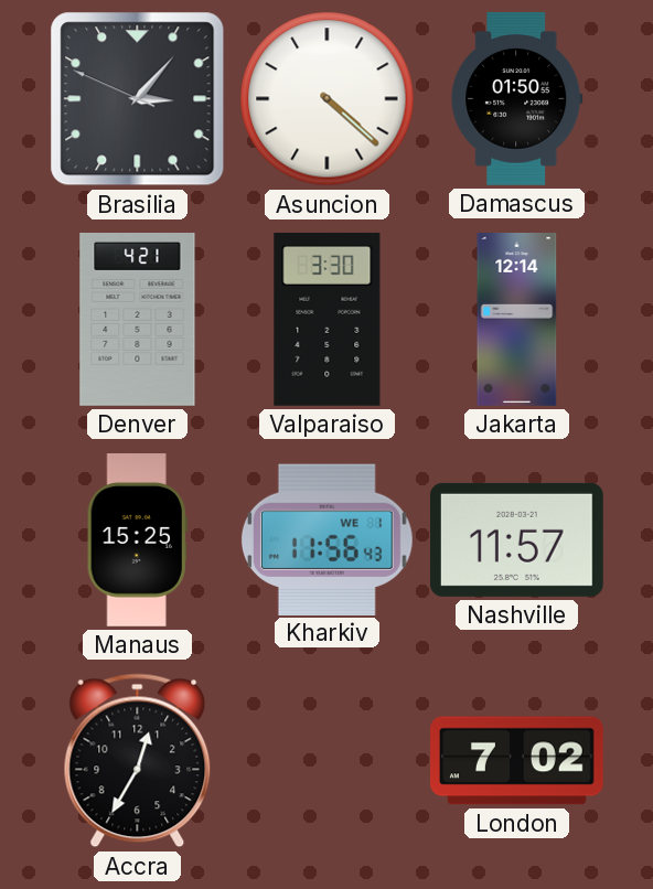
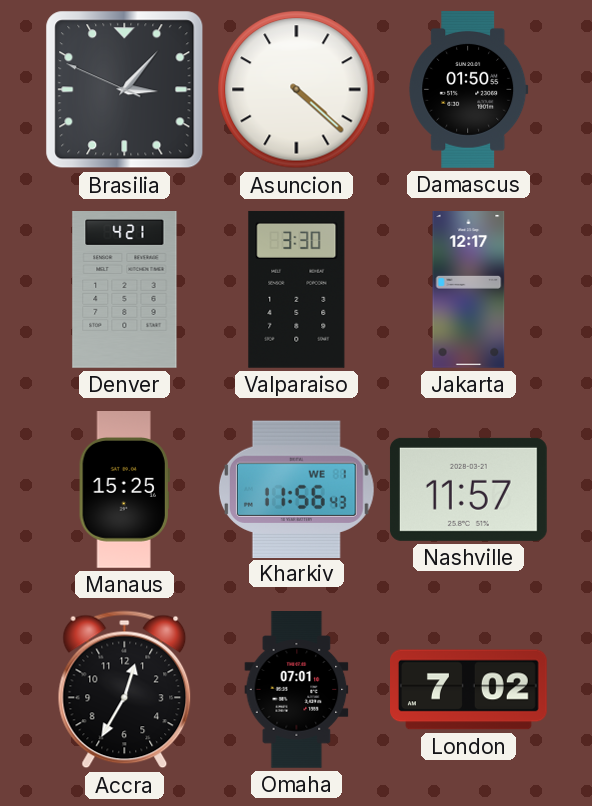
Jakarta: 12:14 -> 12:17 (469, 290)
Omaha: none -> 07:01 (297, 690)
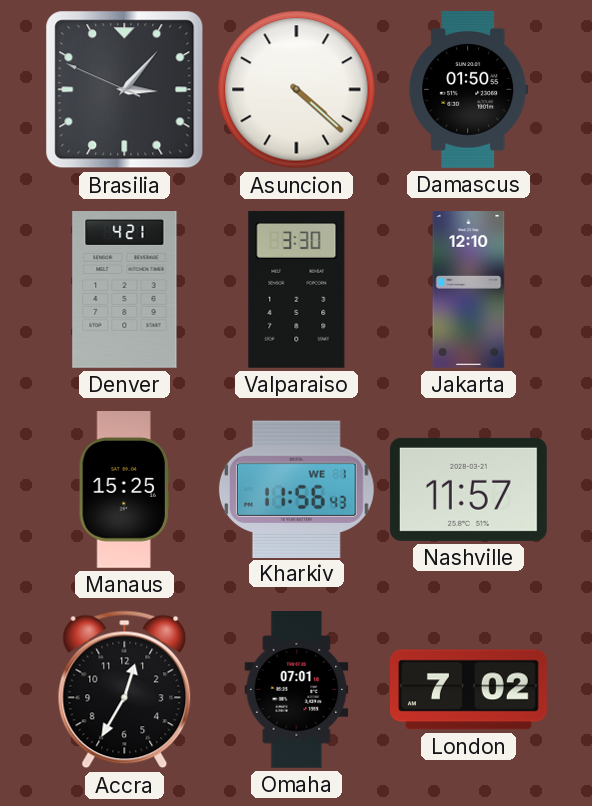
Jakarta: 12:17 -> 12:10 (469, 290)
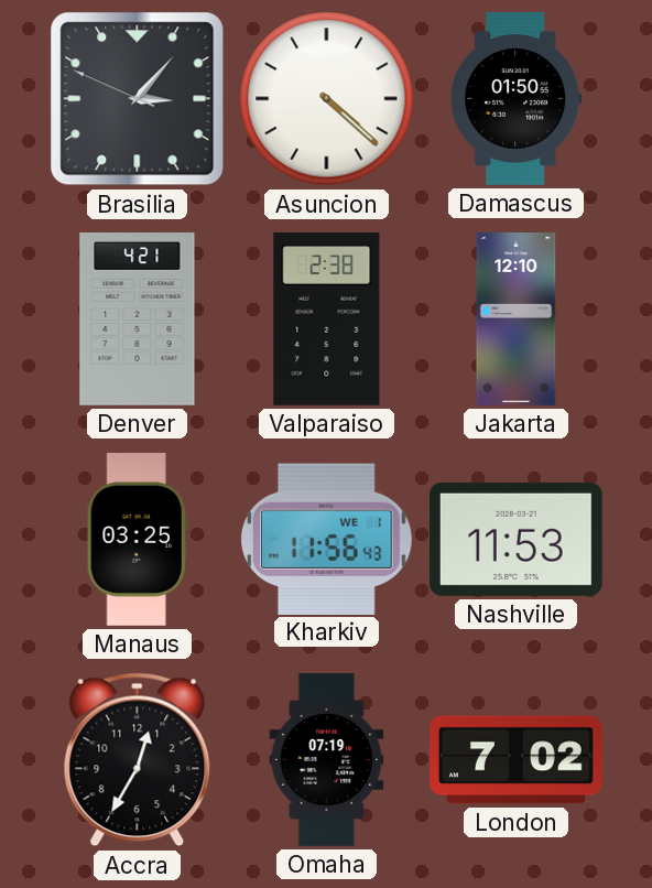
Valparaiso: 3:30 -> 2:38 (327, 318)
Manaus: 15:25 -> 03:25 (137, 540)
Nashville: 11:57 -> 11:53 (515, 539)
Omaha: 07:01 -> 07:19 (327, 760)
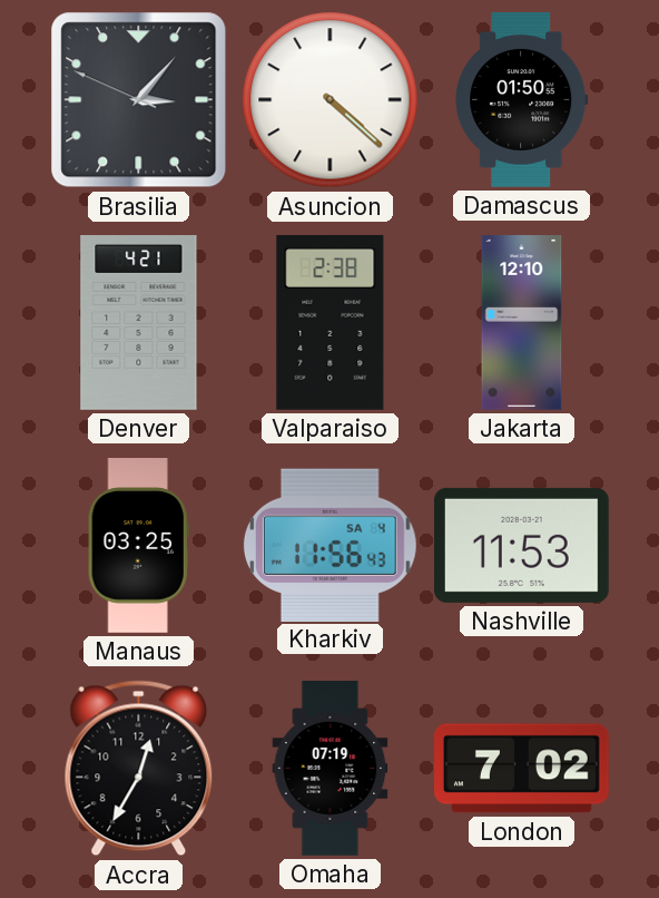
Kharkiv date: WE 1 -> SA 4 (329, 545)
